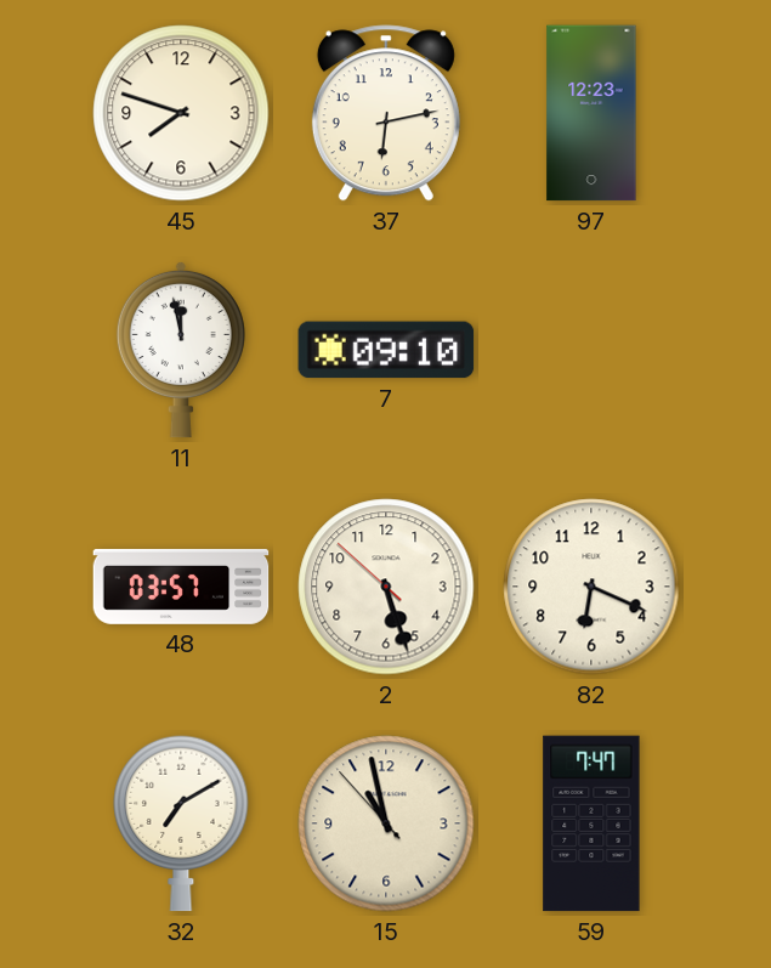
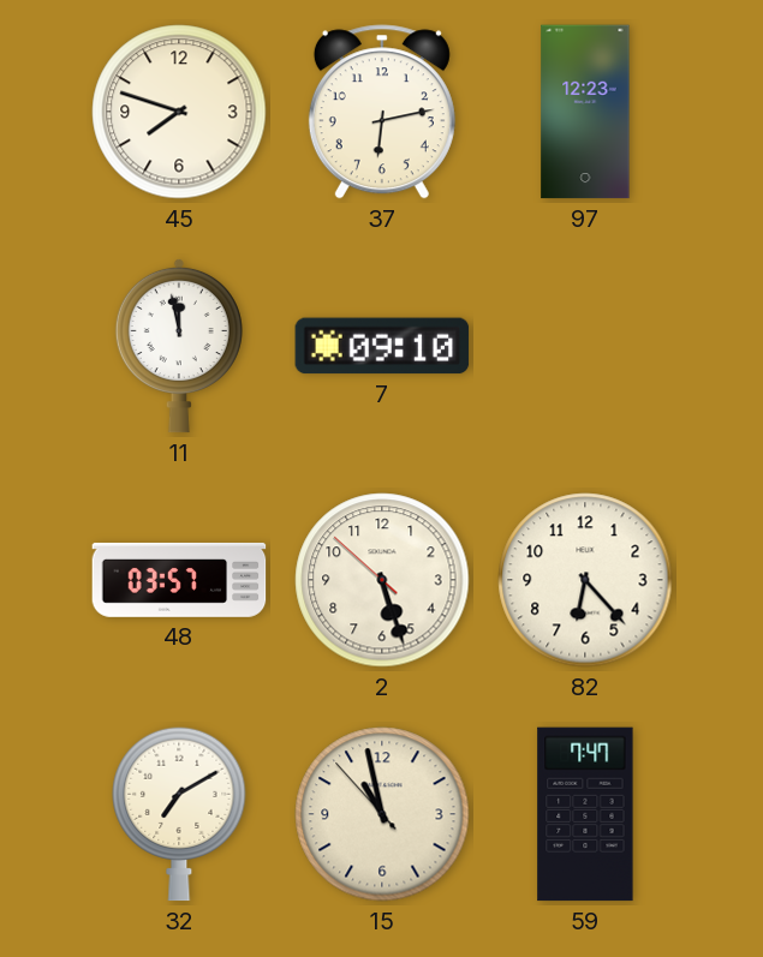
82: 6:19 -> 6:23 (585, 580)
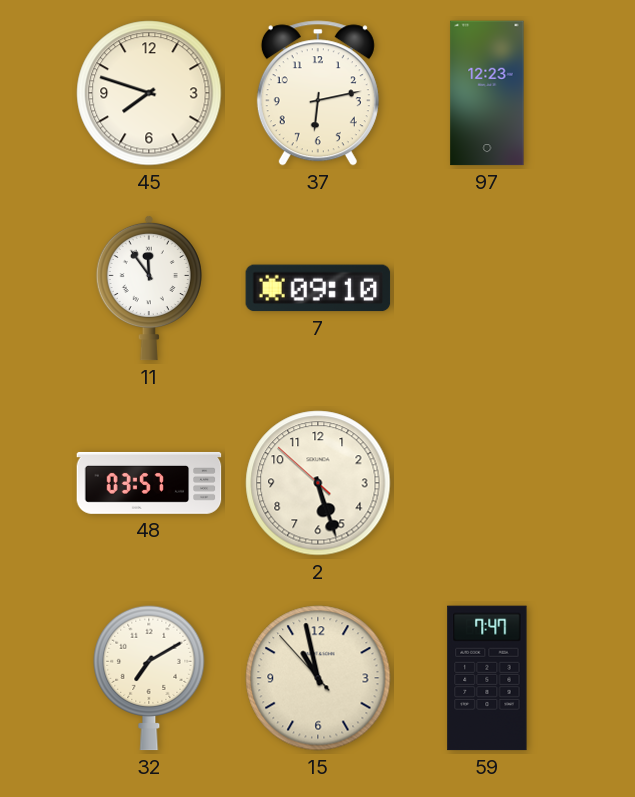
11: 11:58 -> 11:54 (149, 288)
82: 6:23 -> none (585, 580)
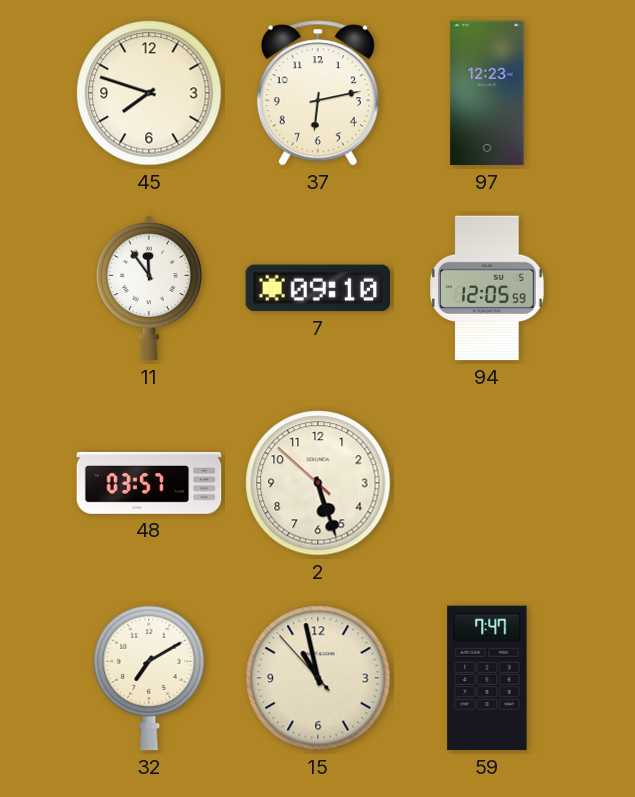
94: none -> 12:05 (488, 288)
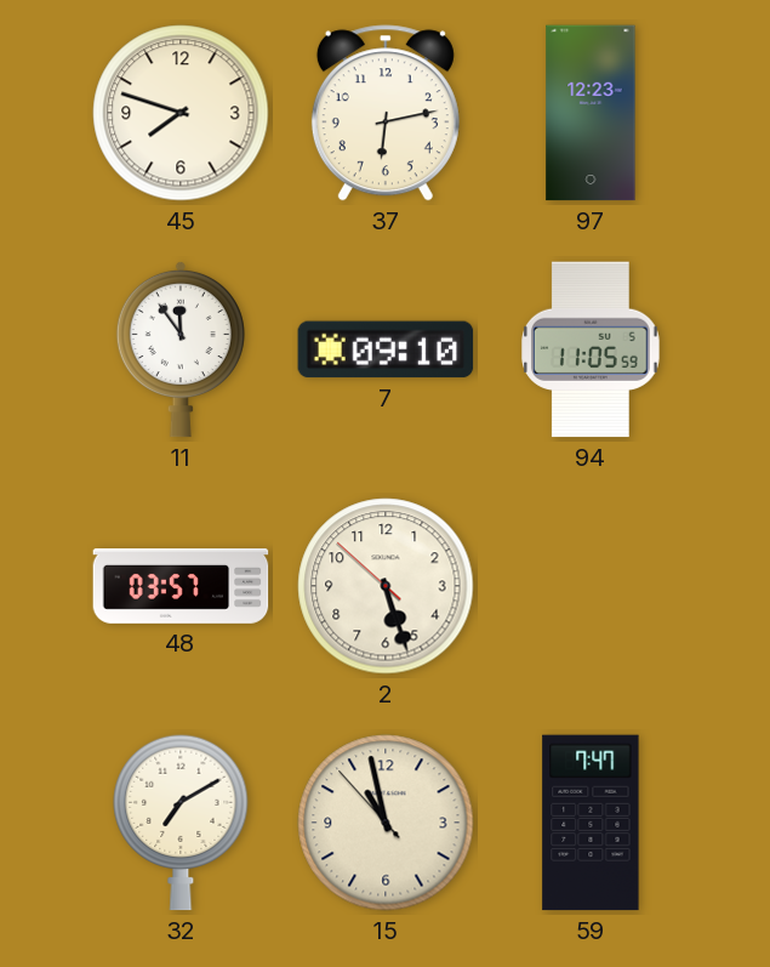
94: 12:05 -> 11:05 (592, 349)
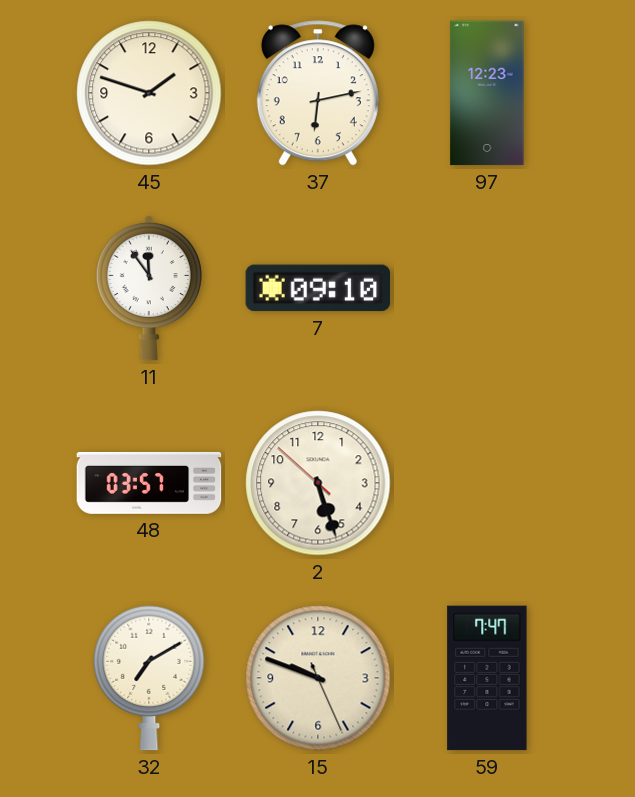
45: 7:48 -> 1:48 (149, 93)
94: 11:05 -> none (592, 349)
15: 10:57 -> 9:48 (318, 678)
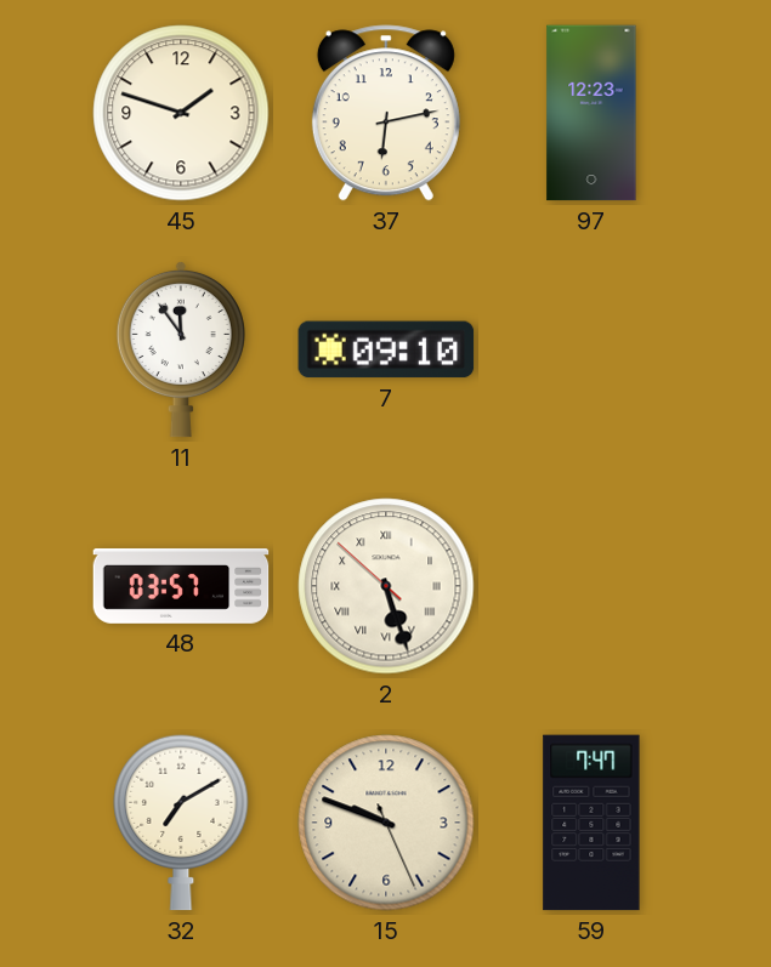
2 numerals: Arabic -> Roman (386, 586)
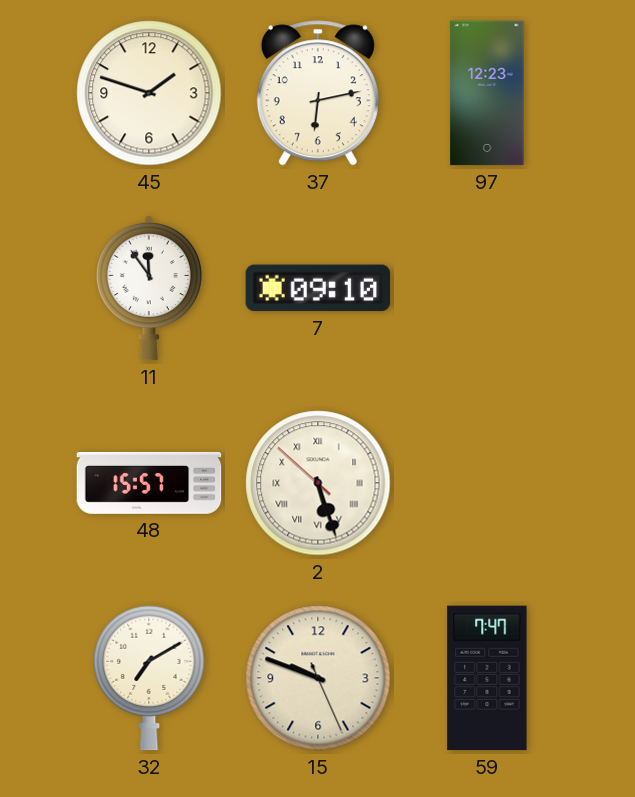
48: 03:57 -> 15:57 (149, 483)
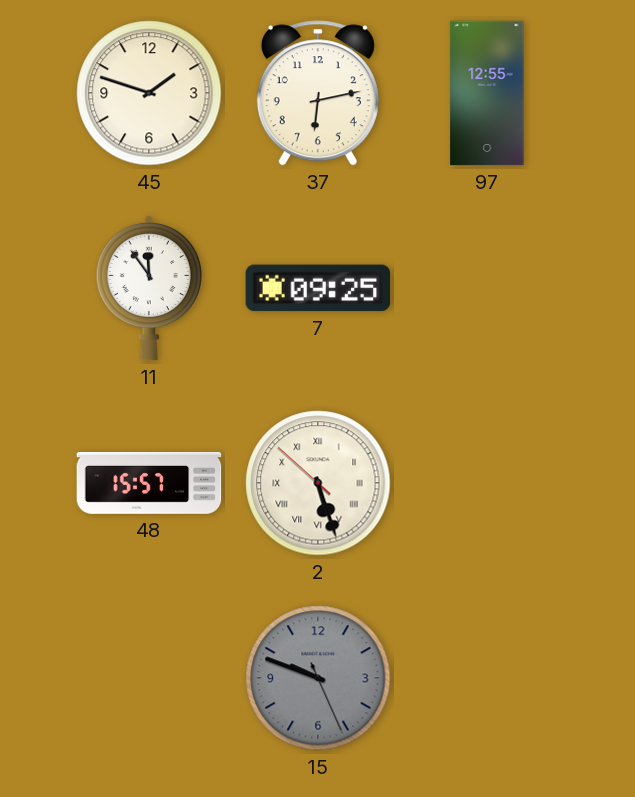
97: 12:23 -> 12:55 (487, 93)
7: 09:10 -> 09:25 (318, 288)
32: 7:10 -> none (149, 678)
15 dial: cream -> grey (318, 678)
59: 7:47 -> none (487, 678)
